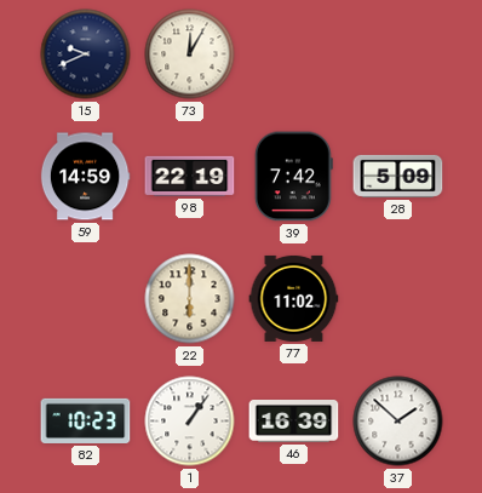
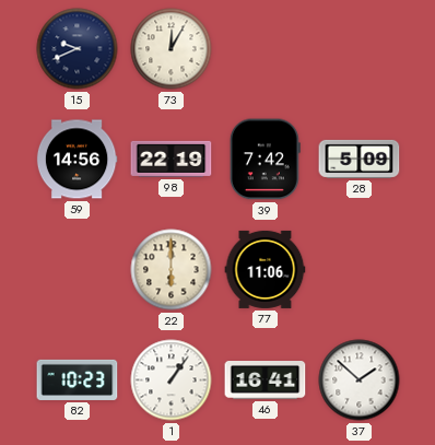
59: 14:59 -> 14:56 (77, 160)
77: 11:02 -> 11:06 (266, 269)
46: 16:39 -> 16:41 (266, 380)
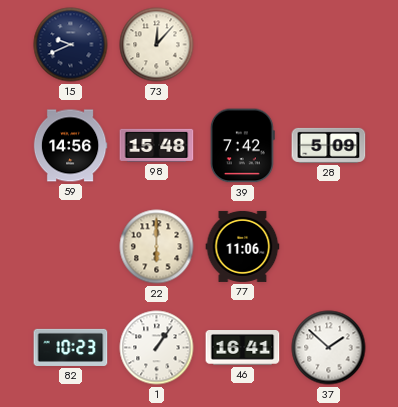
73: 12:05 -> 12:07 (157, 45)
98: 22:19 -> 15:48 (157, 145)
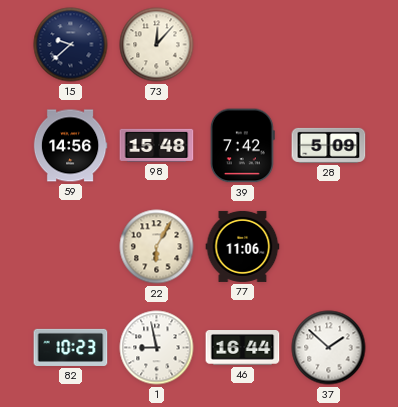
15: 9:41 -> 9:38 (71, 45)
22: 6:00 -> 6:05 (157, 247)
1: 1:06 -> 8:58 (157, 348)
46: 16:41 -> 16:44 (243, 348)
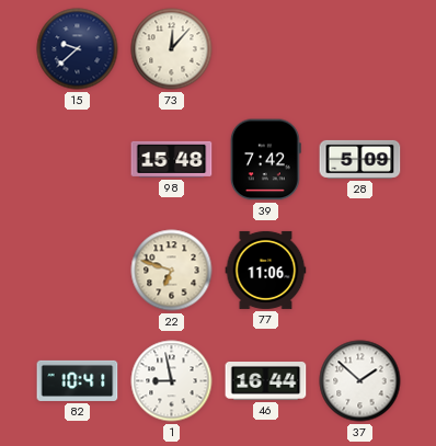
59: 14:56 -> none (70, 146)
22: 6:05 -> 6:48 (172, 271)
82: 10:23 -> 10:41 (78, 380)
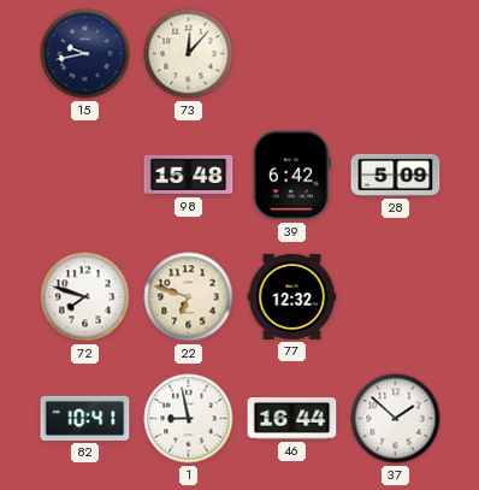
15: 9:38 -> 9:43 (85, 54)
39: 7:42 -> 6:42 (291, 176)
72: none -> 7:48 (85, 297)
77: 11:06 -> 12:32 (292, 296)
